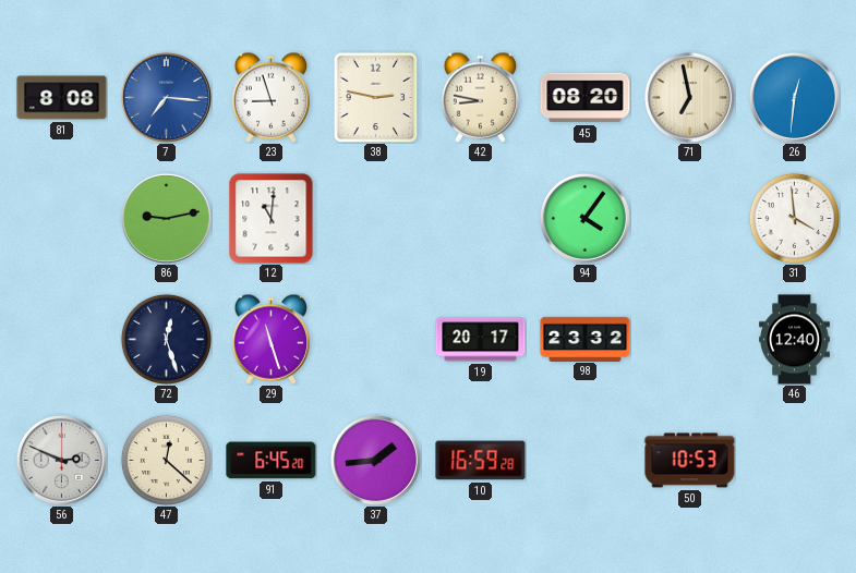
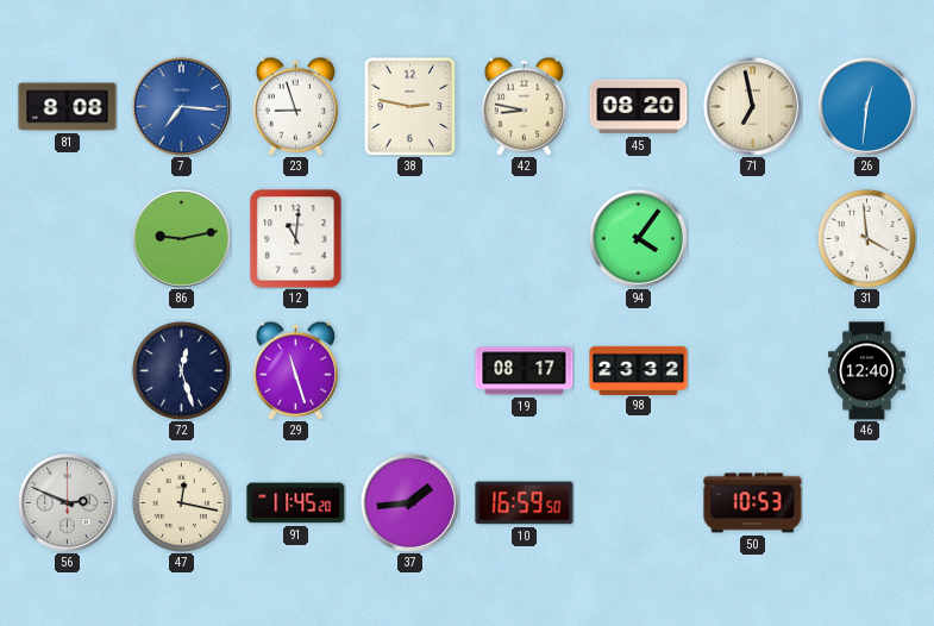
19: 20:17 -> 08:17 (525, 371)
47: 12:22 -> 12:17 (181, 502)
91: 6:45 -> 11:45 (296, 503)
10: 16:59:28 -> 16:59:50 (525, 503)
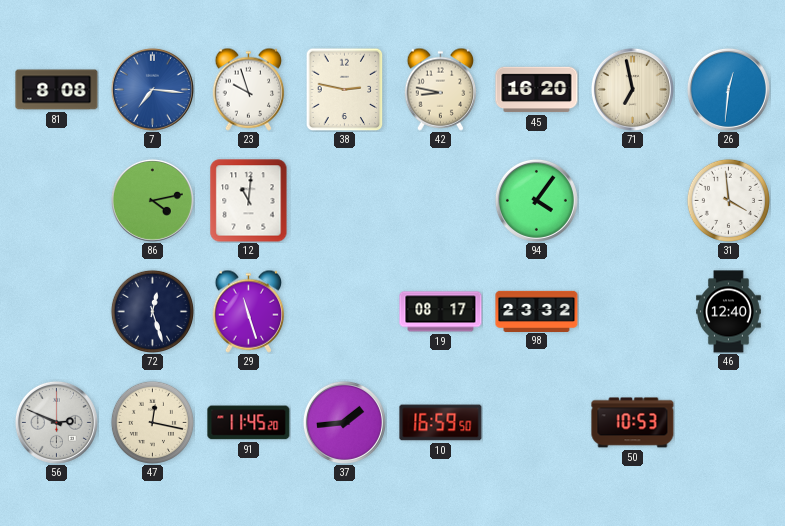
23: 8:57 -> 9:57 (249, 89)
45: 08:20 -> 16:20 (537, 90)
86: 9:13 -> 4:13 (152, 200)
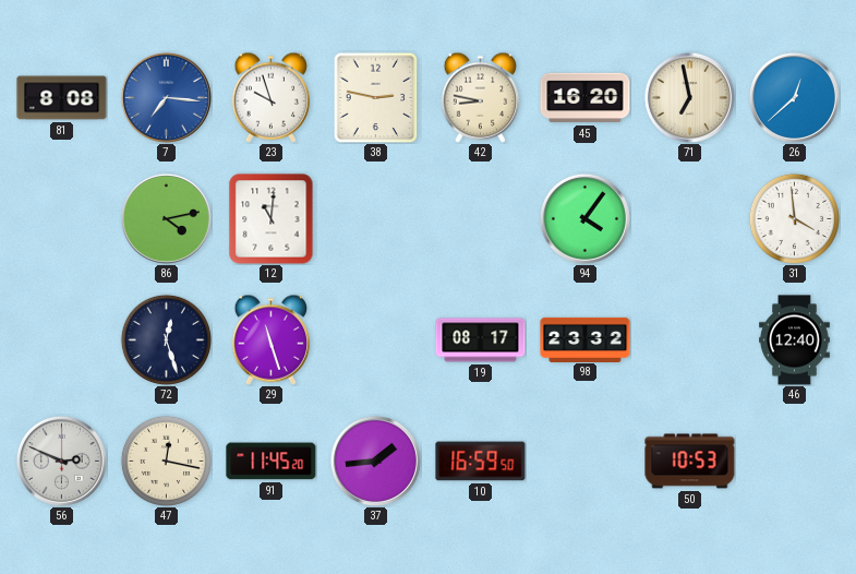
26: 12:31 -> 12:38 (794, 97)
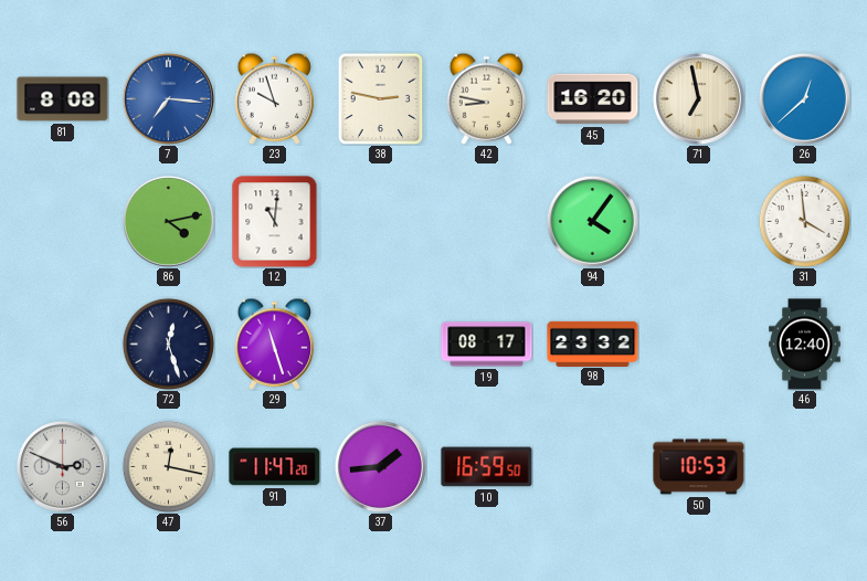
91: 11:45 -> 11:47 (275, 467)
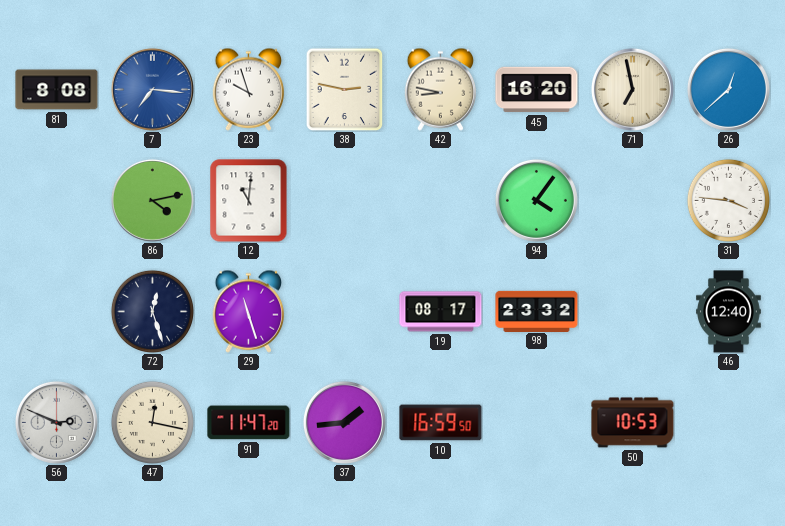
31: 3:59 -> 3:46 (728, 200)
